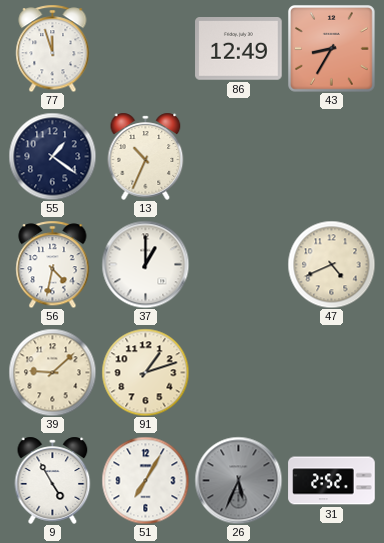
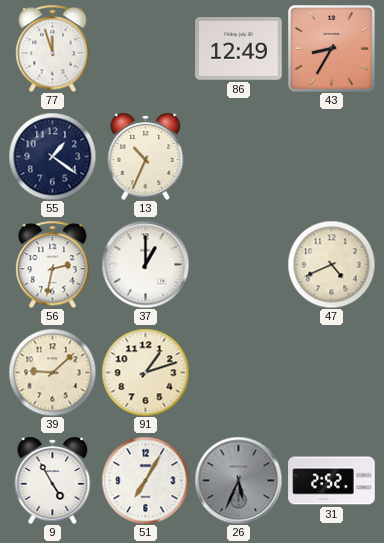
56: 4:32 -> 2:32 (53, 264)
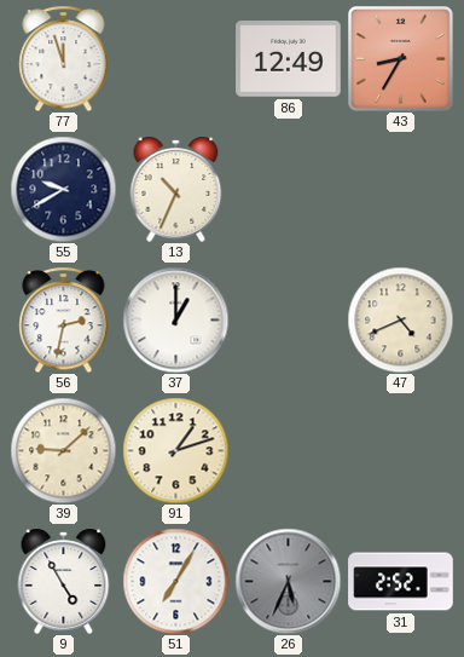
55: 1:21 -> 9:40 (63, 189)
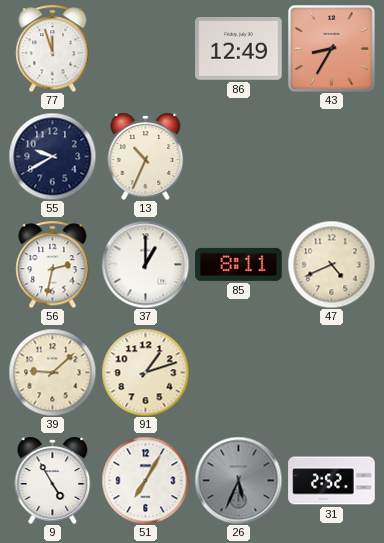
85: none -> 8:11 (239, 264)
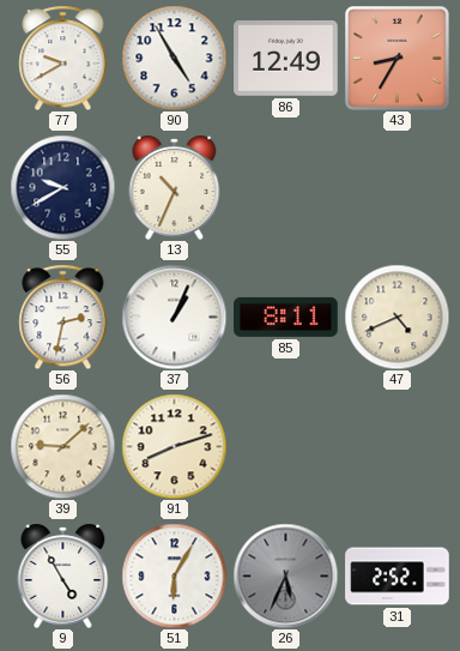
77: 11:57 -> 9:40 (63, 58)
90: none -> 4:55 (174, 58)
37: 1:00 -> 1:04 (174, 317)
91: 1:12 -> 8:12 (174, 446)
51: 7:05 -> 6:05 (174, 575)
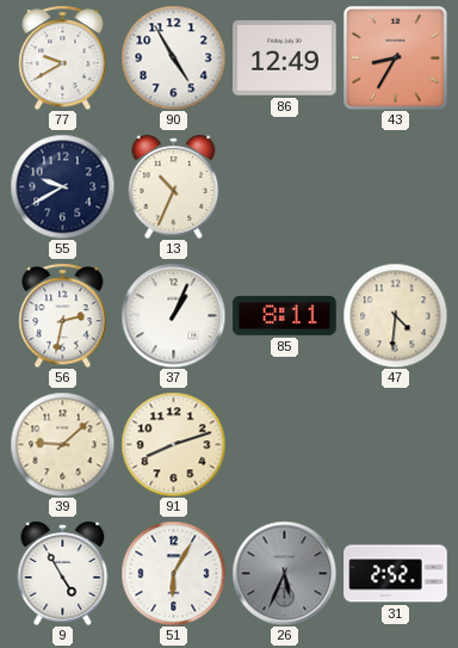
47: 4:41 -> 4:31 (395, 315)
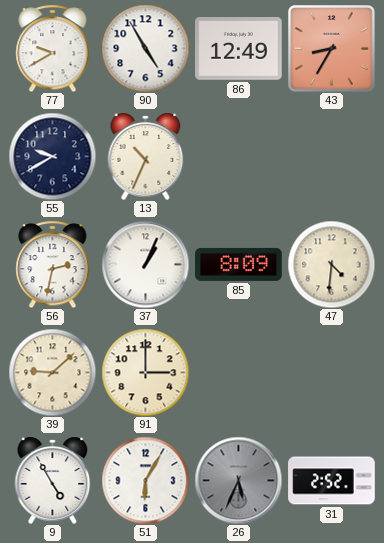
85: 8:11 -> 8:09 (239, 264)
91: 8:12 -> 3:00 (145, 372)
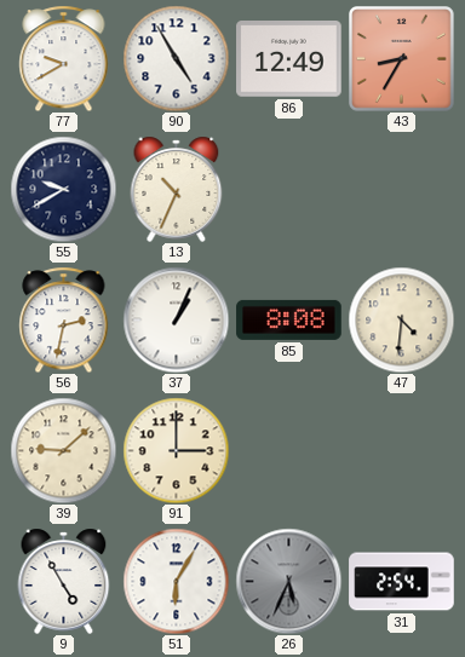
85: 8:09 -> 8:08 (289, 319)
31: 2:52 -> 2:54 (402, 582)
